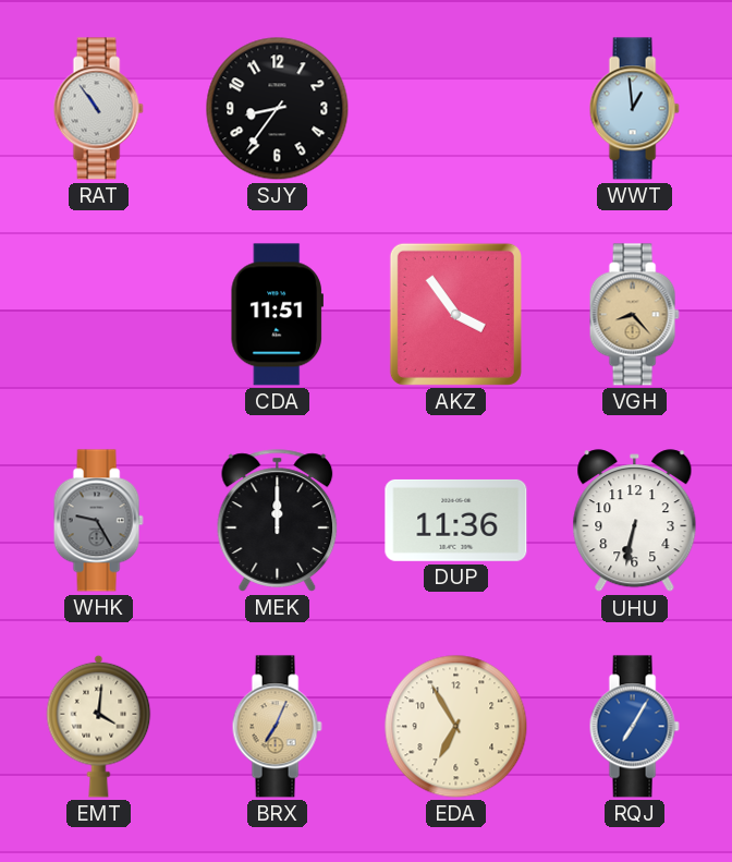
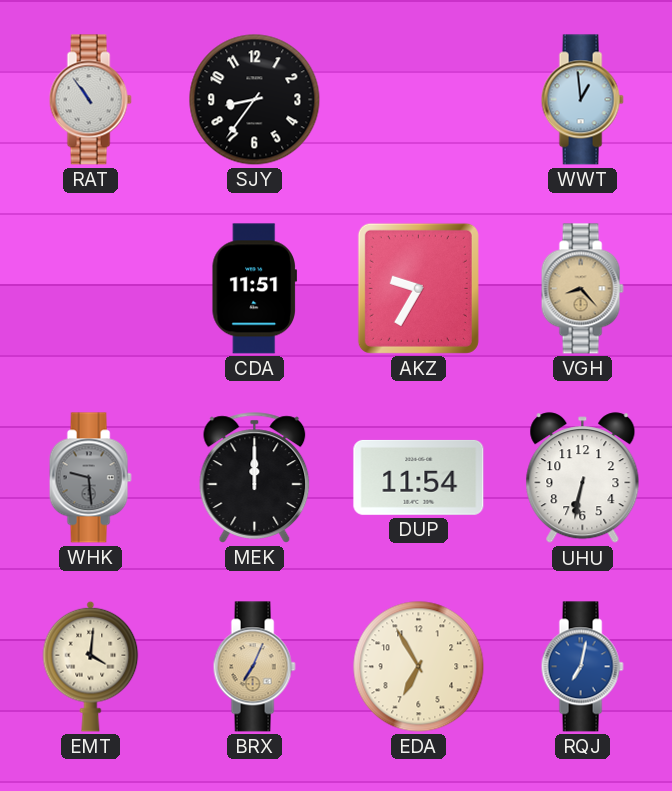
AKZ: 3:54 -> 9:35 (418, 288)
WHK: 9:25 -> 9:29 (90, 478)
DUP: 11:36 -> 11:54 (419, 477)
RQJ: 7:05 -> 7:02 (582, 667)
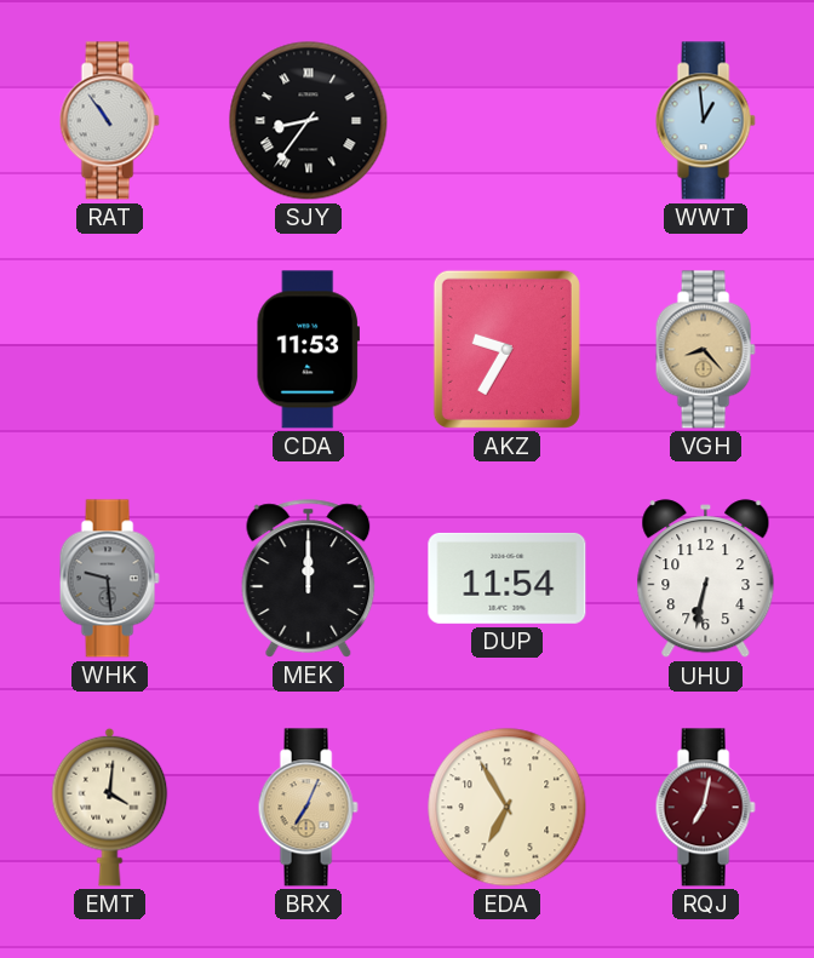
SJY numerals: Arabic -> Roman (309, 121)
CDA: 11:51 -> 11:53 (308, 350)
RQJ dial: blue -> burgundy (705, 808)
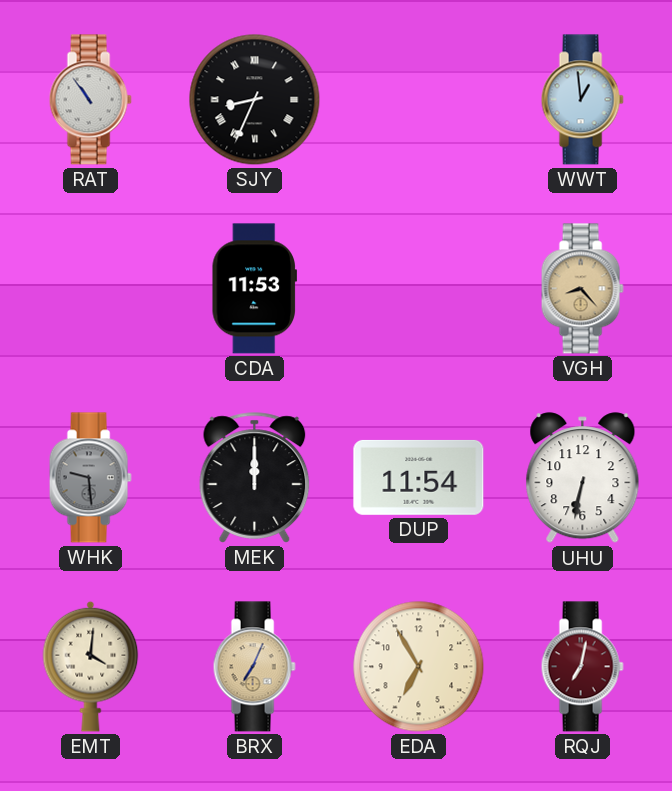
SJY: 8:36 -> 8:34 (255, 100)
AKZ: 9:35 -> none (506, 349)
